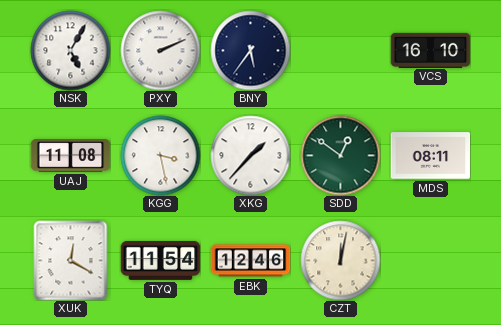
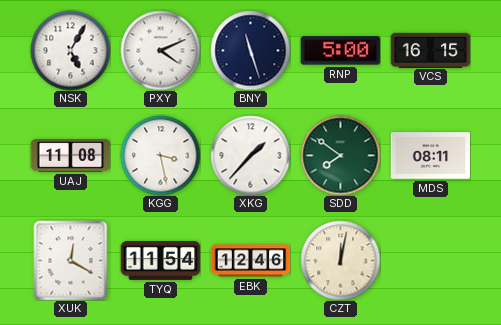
PXY: 2:11 -> 4:11 (160, 50)
BNY: 5:36 -> 11:27 (250, 50)
RNP: none -> 5:00 (340, 51)
VCS: 16:10 -> 16:15 (430, 50)
SDD: 12:51 -> 7:51 (340, 155)
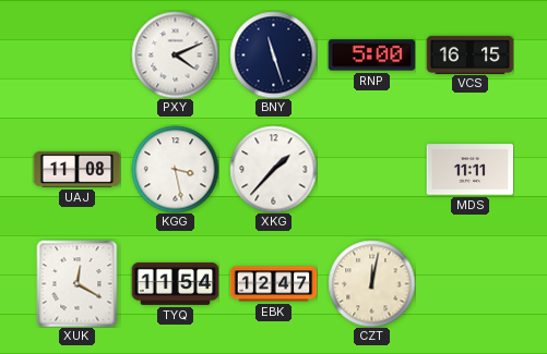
NSK: 5:05 -> none (70, 50)
SDD: 7:51 -> none (340, 155)
MDS: 08:11 -> 11:11 (469, 170)
EBK: 12:46 -> 12:47 (273, 284)
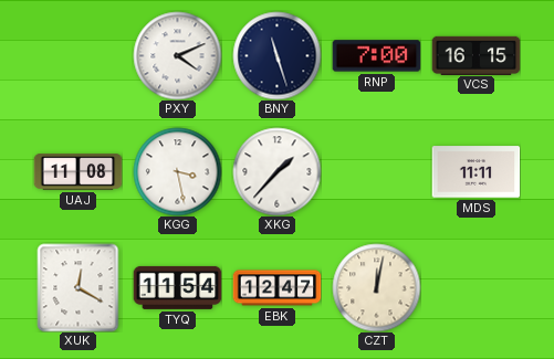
RNP: 5:00 -> 7:00 (376, 56)
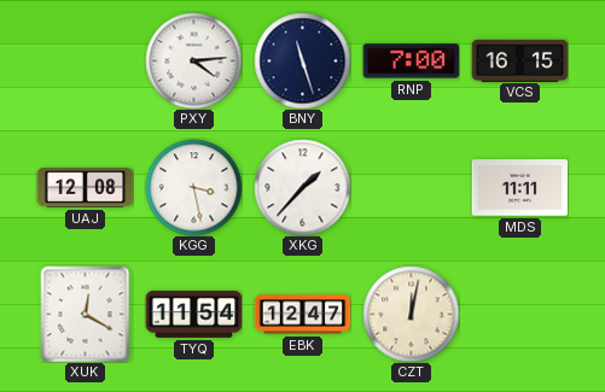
PXY: 4:11 -> 4:14 (193, 60)
UAJ: 11:08 -> 12:08 (85, 188)
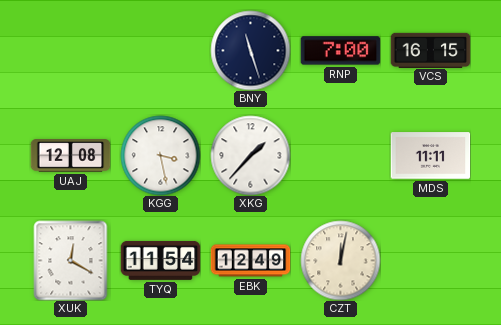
PXY: 4:14 -> none (193, 60)
EBK: 12:47 -> 12:49 (250, 261)
